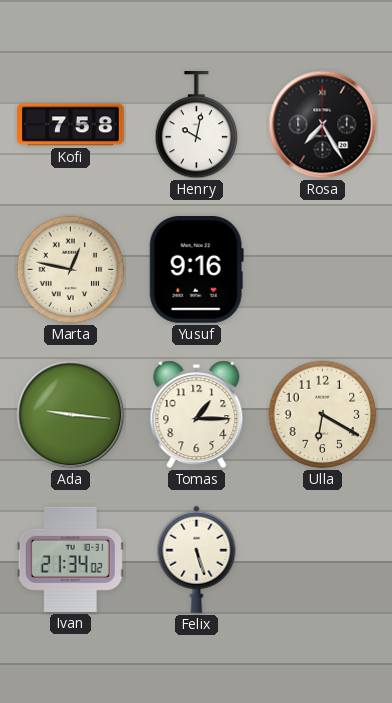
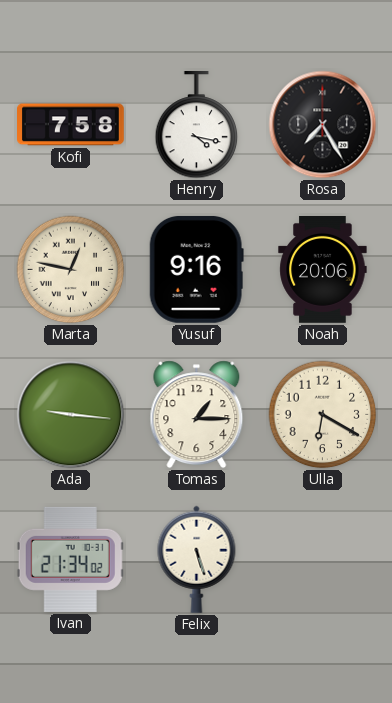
Henry: 10:02 -> 4:17 (197, 126)
Noah: none -> 20:06 (323, 270)
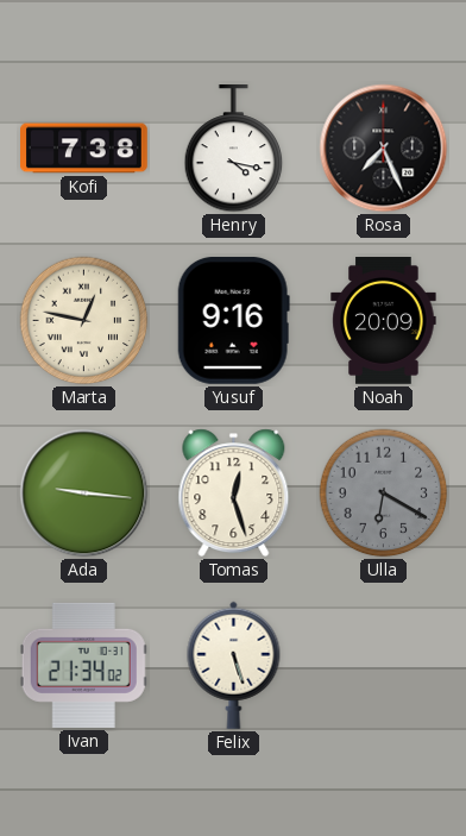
Kofi: 7:58 -> 7:38 (84, 149)
Rosa: 7:25 -> 7:26 (384, 149)
Noah: 20:06 -> 20:09 (384, 321)
Tomas: 1:15 -> 12:27 (234, 494)
Ulla dial: cream -> grey (384, 494)
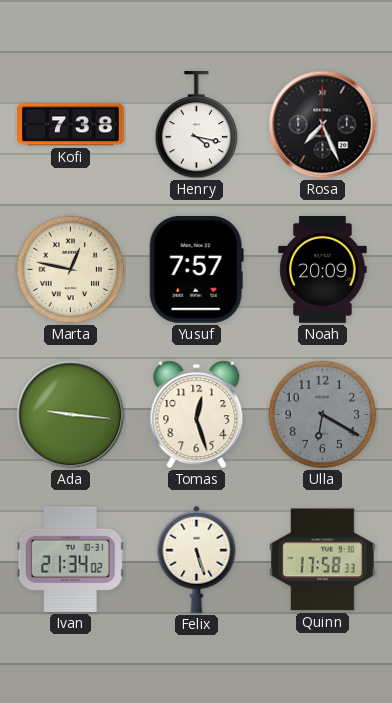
Yusuf: 9:16 -> 7:57 (196, 269)
Quinn: none -> 17:58 (322, 560)
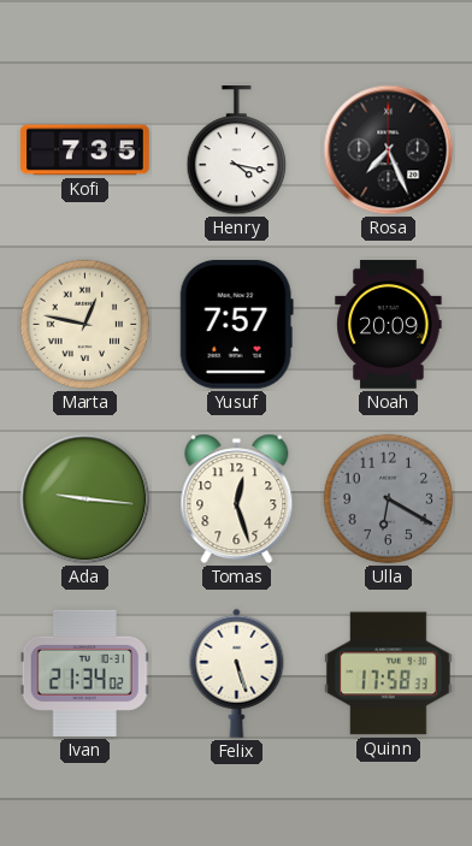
Kofi: 7:38 -> 7:35 (85, 150)
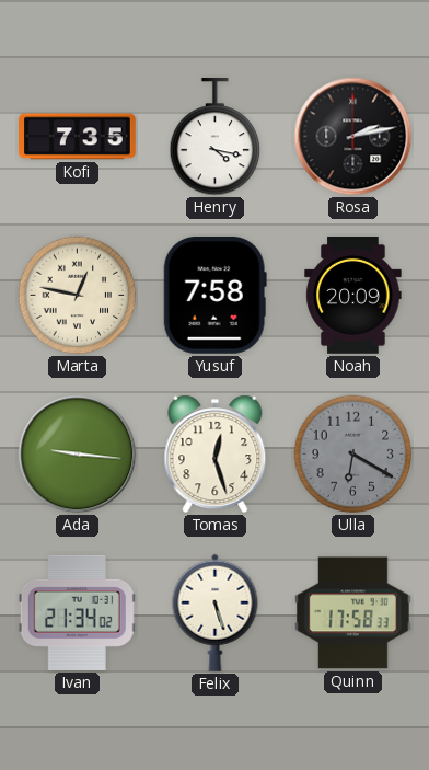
Rosa: 7:26 -> 2:13 (353, 137)
Yusuf: 7:57 -> 7:58 (215, 295)
